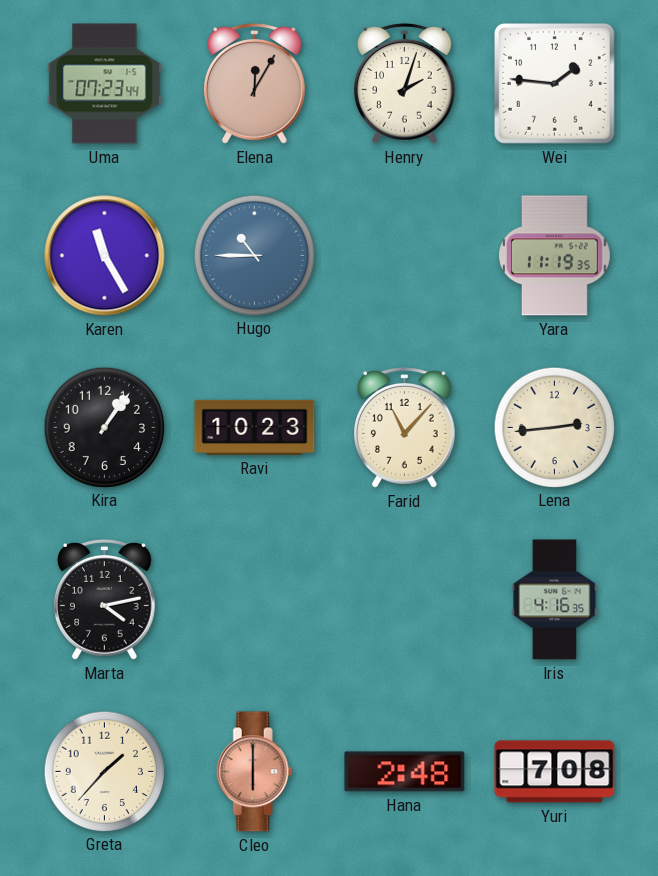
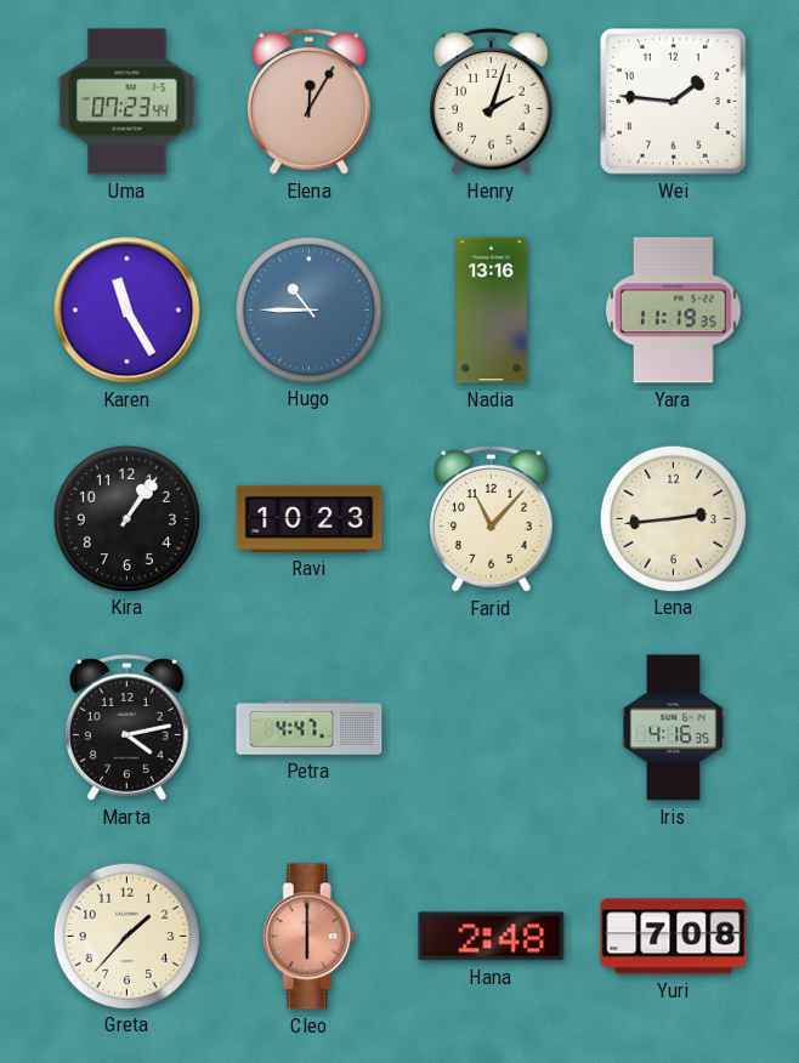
Nadia: none -> 13:16 (492, 311)
Petra: none -> 4:47 (310, 728)
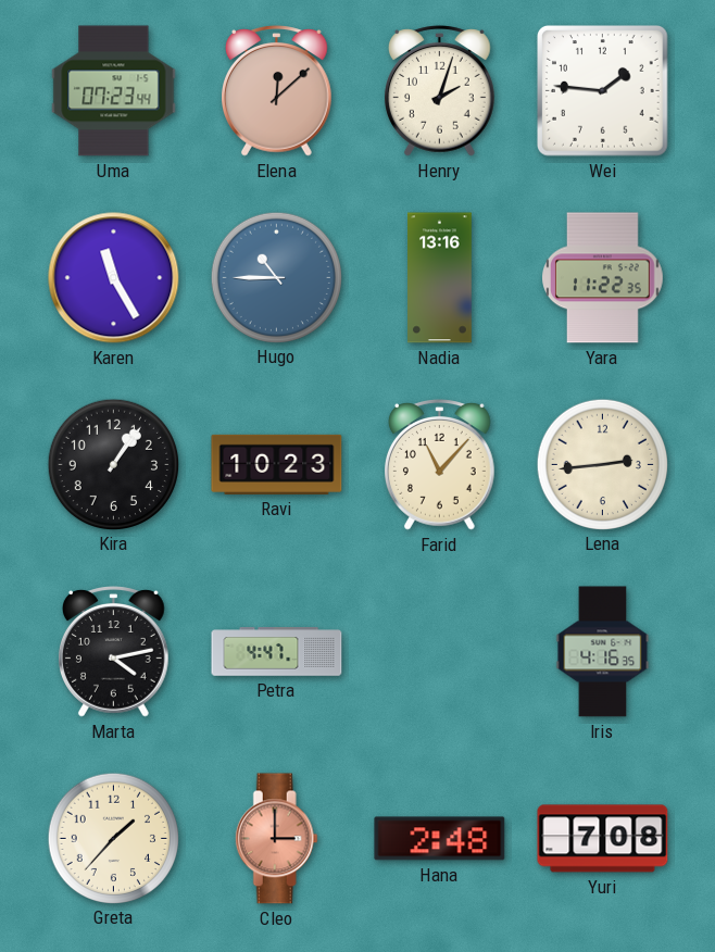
Elena: 12:05 -> 12:08 (277, 91)
Yara: 11:19 -> 11:22 (603, 278)
Cleo: 6:00 -> 3:00 (276, 839)
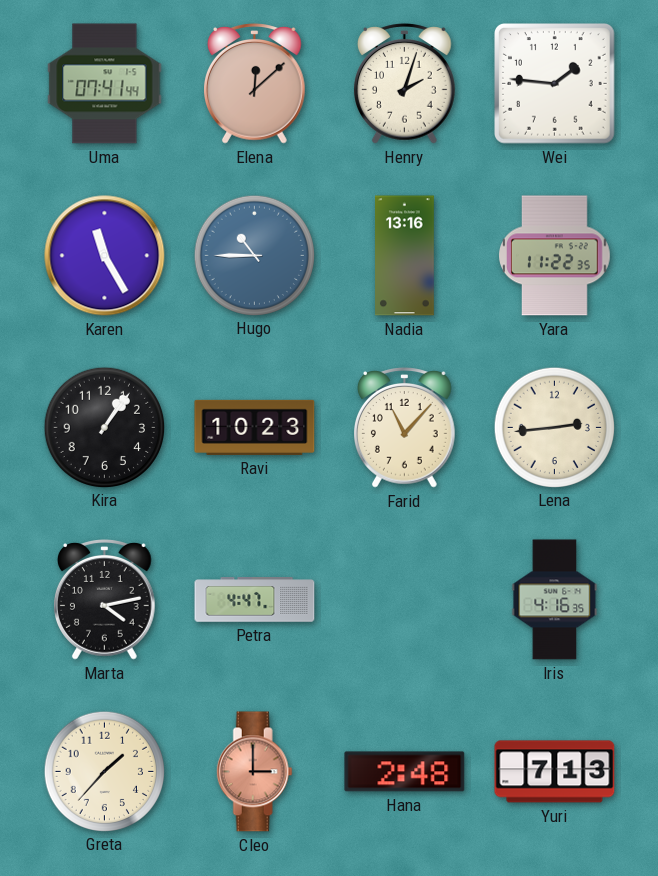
Uma: 07:23 -> 07:41 (105, 84)
Yuri: 7:08 -> 7:13 (555, 772)
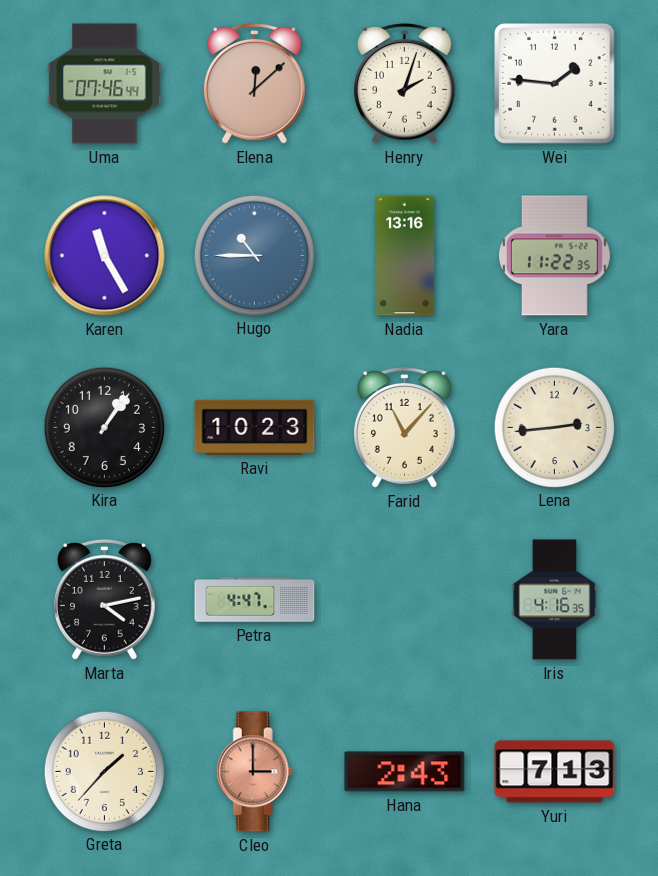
Uma: 07:41 -> 07:46 (105, 84)
Hana: 2:48 -> 2:43 (405, 772)
